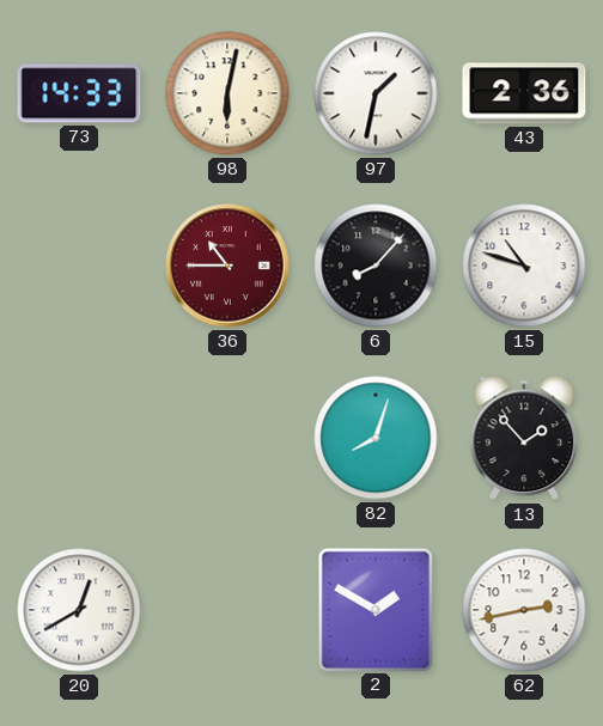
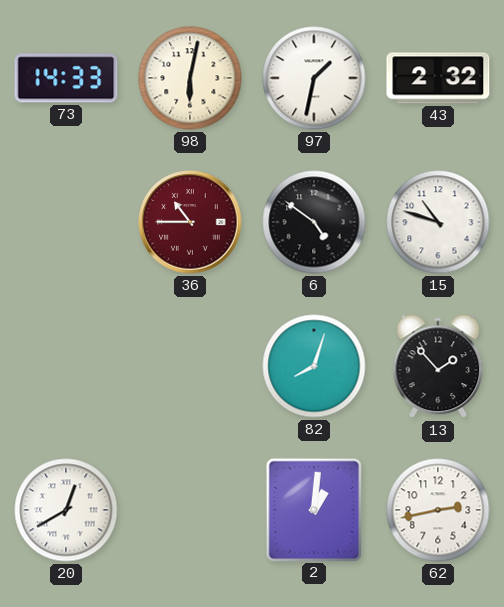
43: 2:36 -> 2:32 (438, 78)
6: 8:07 -> 4:51 (314, 222)
2: 1:50 -> 1:01 (313, 509)
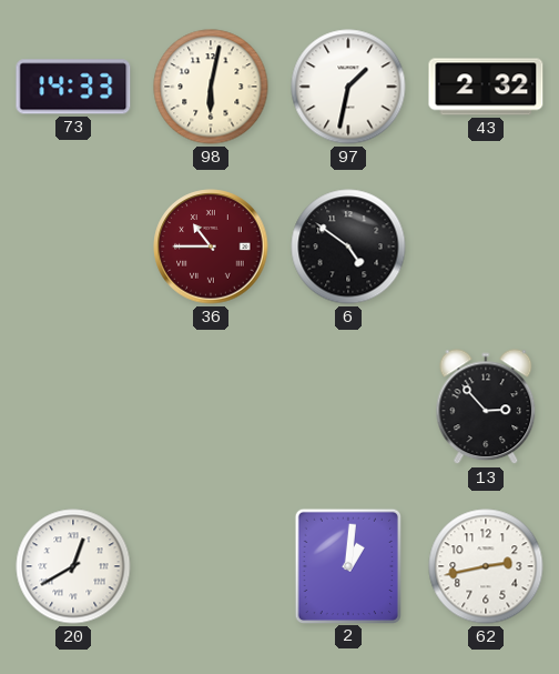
15: 10:48 -> none (438, 222)
82: 8:03 -> none (314, 366)
13: 1:53 -> 2:53 (486, 408)
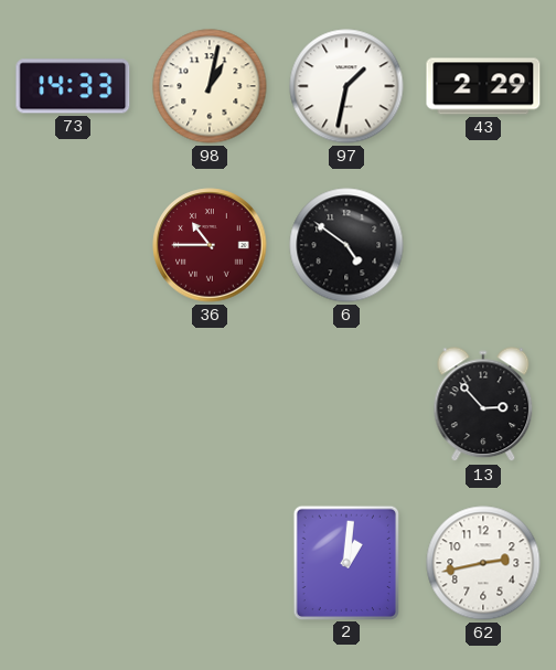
98: 6:02 -> 1:02 (210, 86)
43: 2:32 -> 2:29 (483, 86)
20: 12:40 -> none (73, 566)
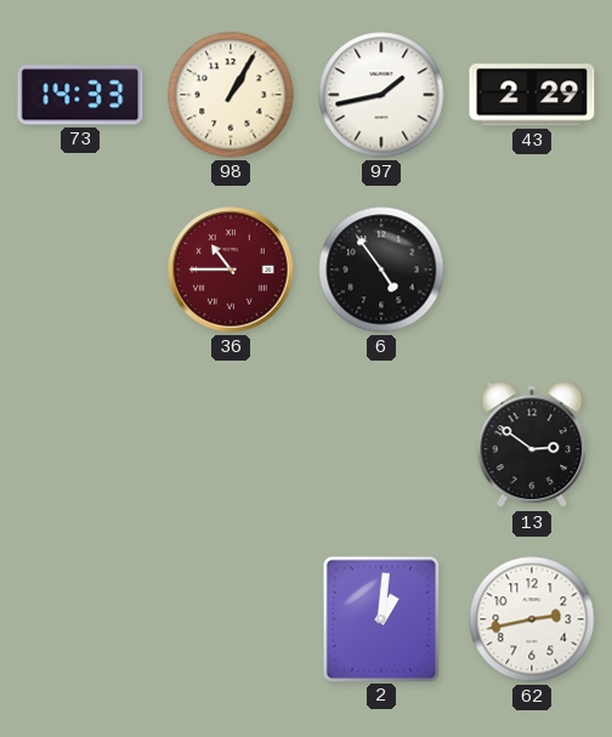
98: 1:02 -> 1:05 (231, 95)
97: 1:32 -> 1:43 (381, 95)
6: 4:51 -> 4:54 (381, 270)
13: 2:53 -> 2:51 (532, 446)
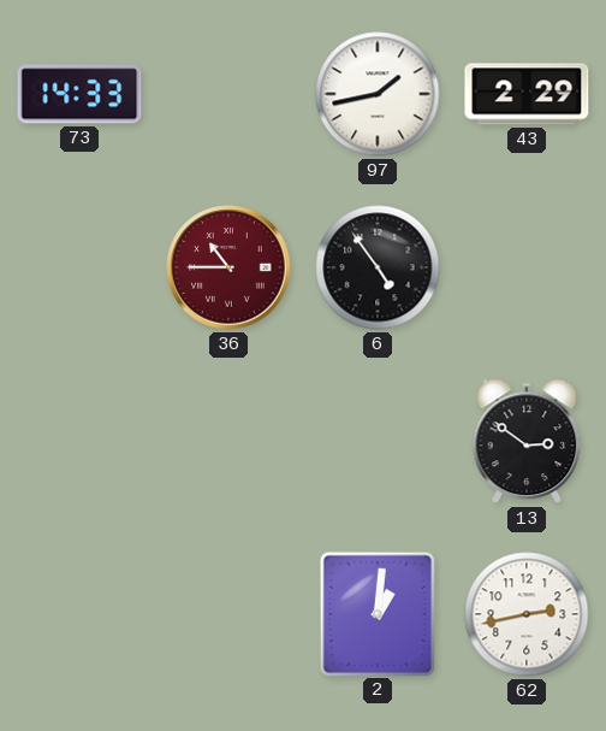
98: 1:05 -> none (231, 95)
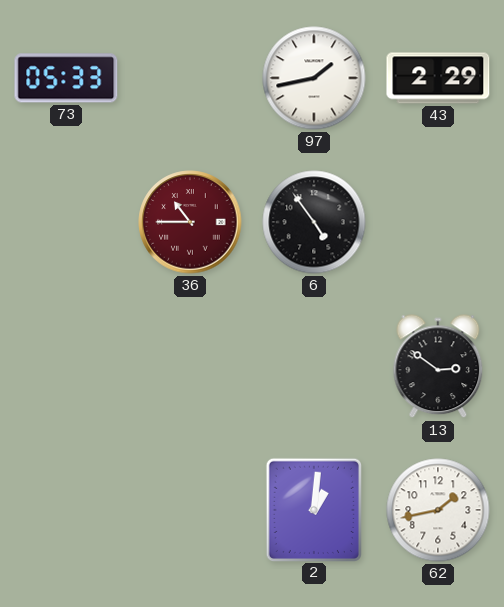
73: 14:33 -> 05:33 (66, 78)
62: 2:43 -> 1:43 (438, 510)
